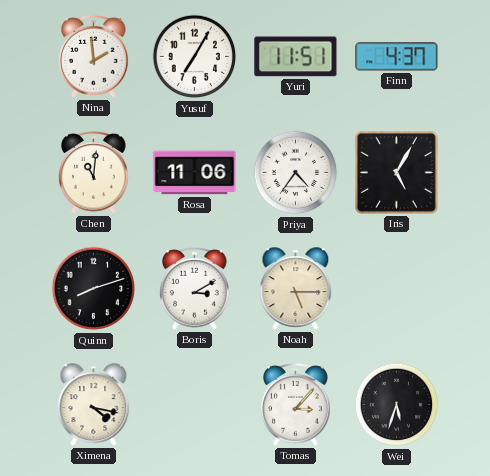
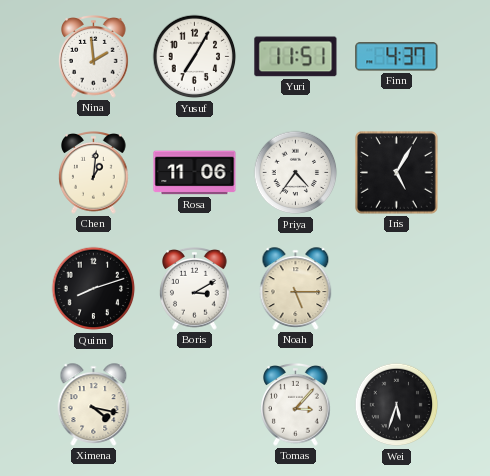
Chen: 11:01 -> 1:01 (94, 173)
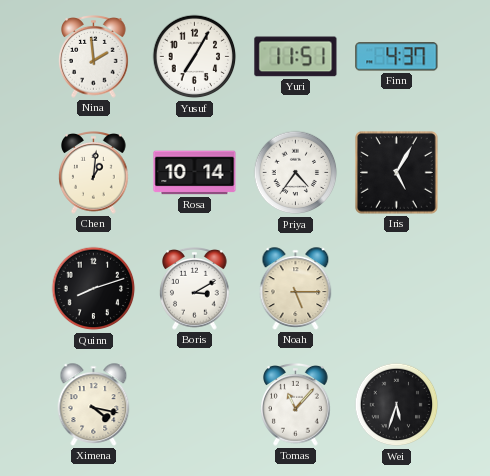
Rosa: 11:06 -> 10:14 (195, 173)
Tomas: 3:07 -> 11:07 (296, 405)
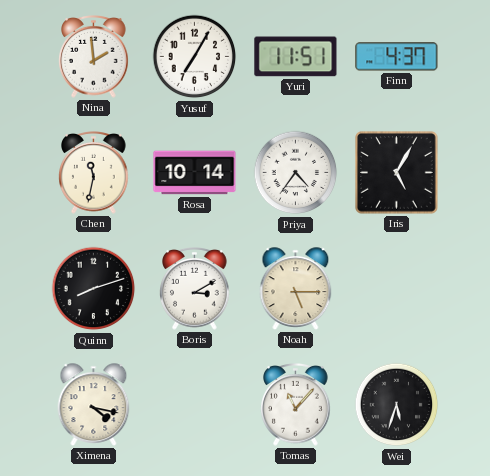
Chen: 1:01 -> 11:32 (94, 173)
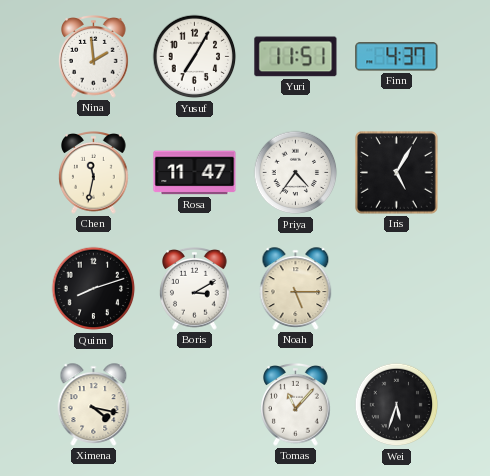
Rosa: 10:14 -> 11:47 (195, 173)
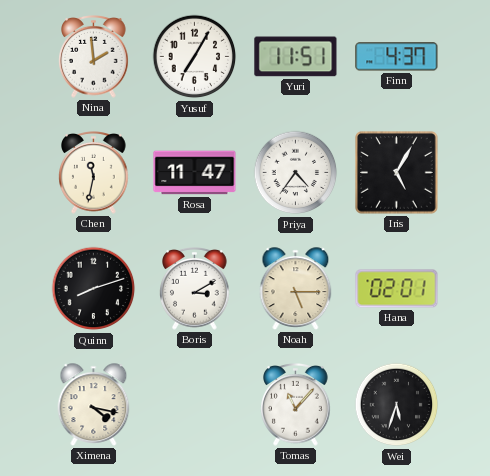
Hana: none -> 02:01 (397, 289)
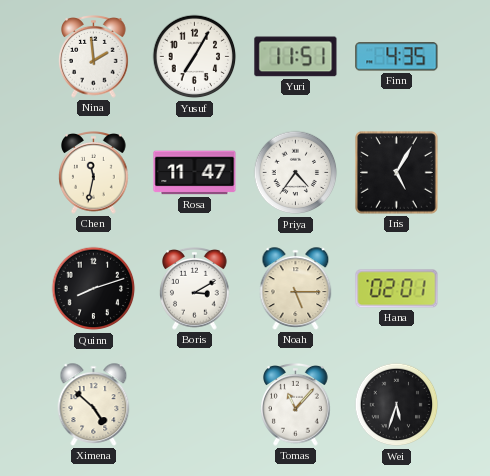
Finn: 4:37 -> 4:35 (397, 57)
Ximena: 4:17 -> 4:52 (94, 405)
